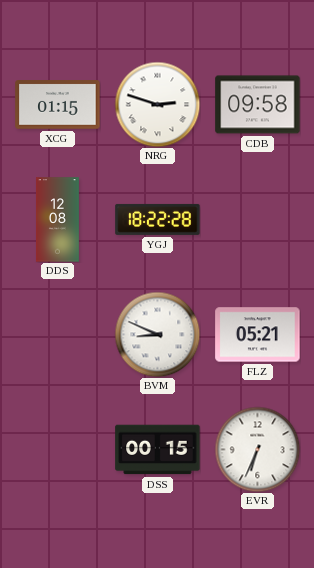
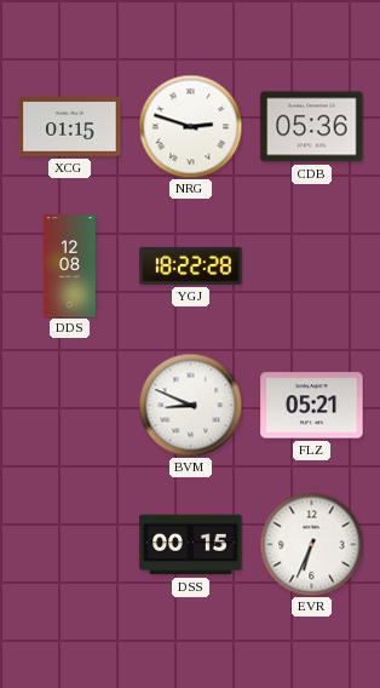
CDB: 09:58 -> 05:36 (312, 127)
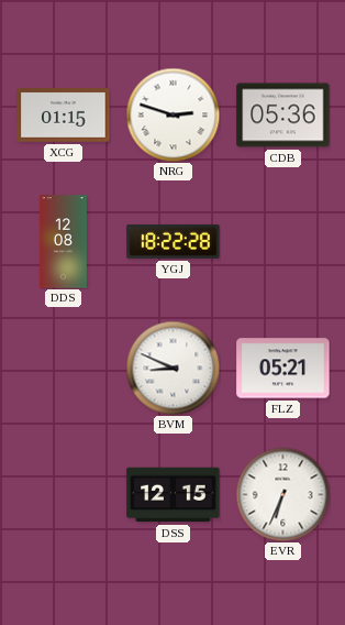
DSS: 00:15 -> 12:15 (174, 495)
